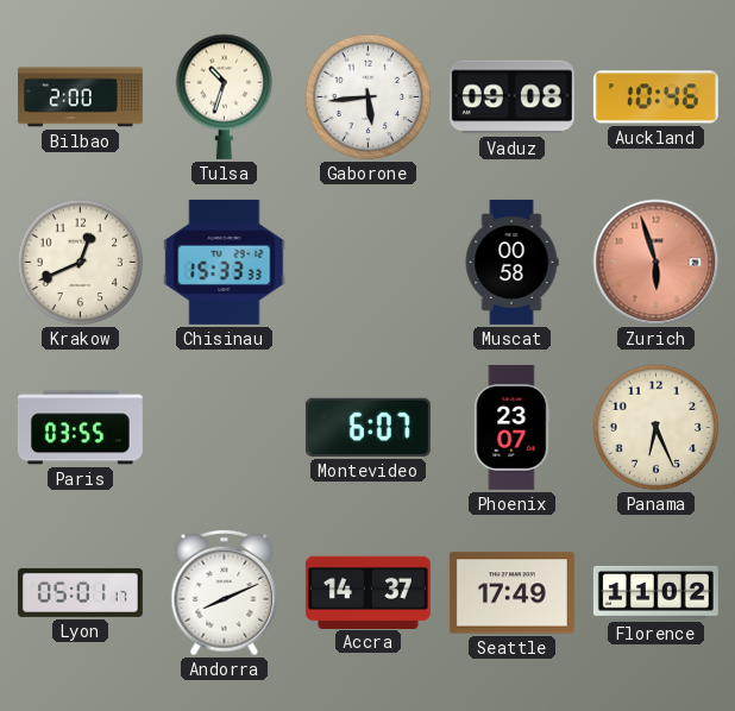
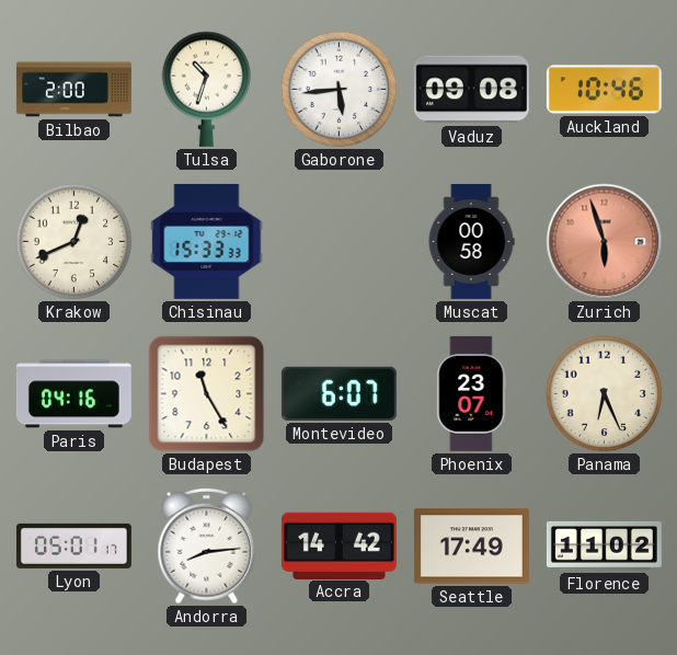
Paris: 03:55 -> 04:16 (73, 394)
Budapest: none -> 11:25 (207, 394)
Andorra: 8:11 -> 8:14 (207, 547)
Accra: 14:37 -> 14:42 (338, 545)
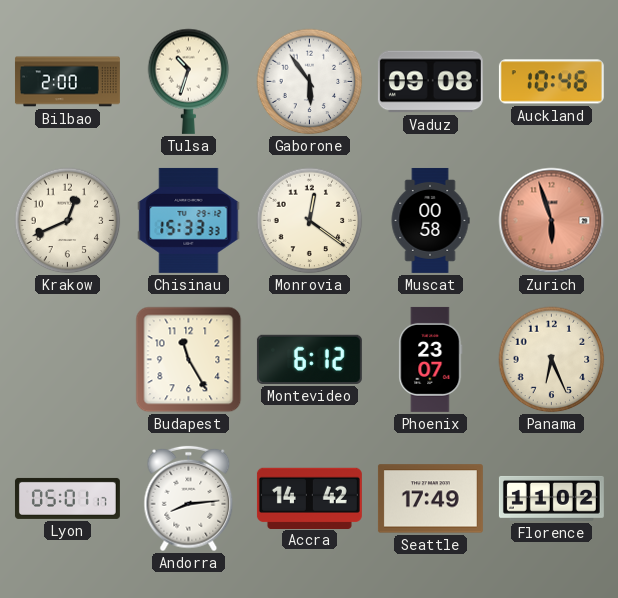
Gaborone: 5:44 -> 5:54 (310, 82)
Monrovia: none -> 12:21 (310, 221)
Paris: 04:16 -> none (73, 394)
Montevideo: 6:07 -> 6:12 (309, 359)
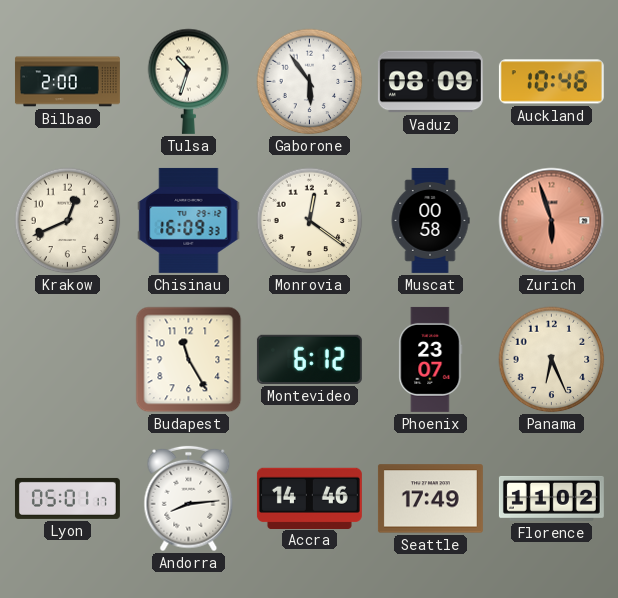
Vaduz: 09:08 -> 08:09 (430, 82)
Chisinau: 15:33 -> 16:09 (189, 220)
Accra: 14:42 -> 14:46 (309, 498)
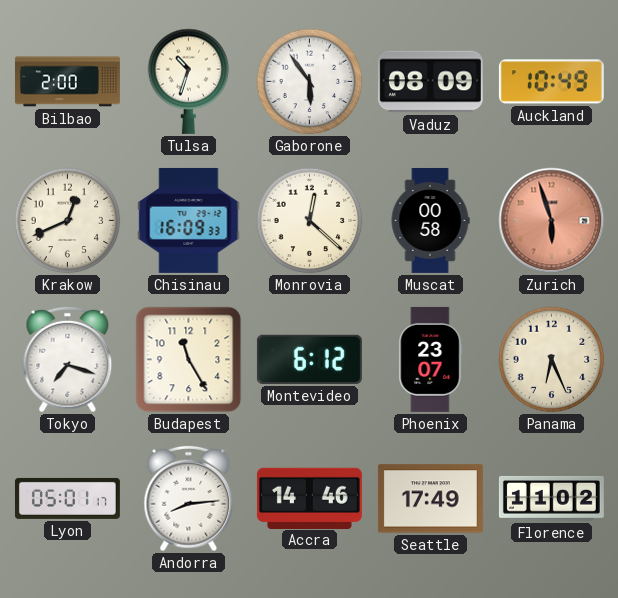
Auckland: 10:46 -> 10:49 (551, 82)
Monrovia: 12:21 -> 12:22 (310, 221)
Tokyo: none -> 7:18 (68, 360)
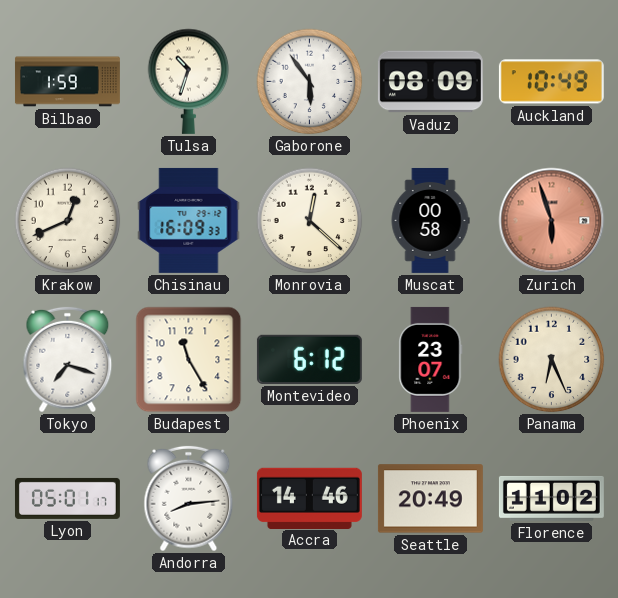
Bilbao: 2:00 -> 1:59 (67, 82)
Seattle: 17:49 -> 20:49 (430, 499)
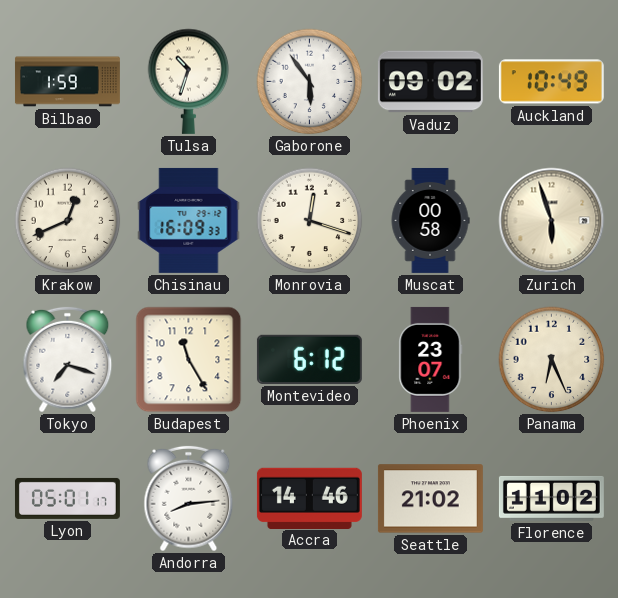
Vaduz: 08:09 -> 09:02 (430, 82)
Monrovia: 12:22 -> 12:18 (310, 221)
Zurich dial: salmon -> cream (552, 221)
Seattle: 20:49 -> 21:02 (430, 499)
